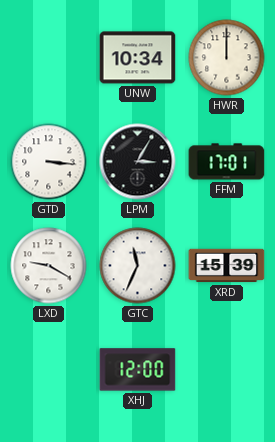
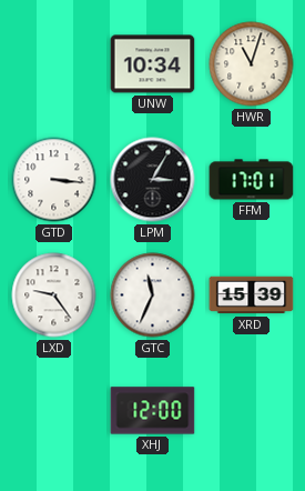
HWR: 12:00 -> 11:03 (252, 64)
LXD: 9:20 -> 9:24 (54, 295)
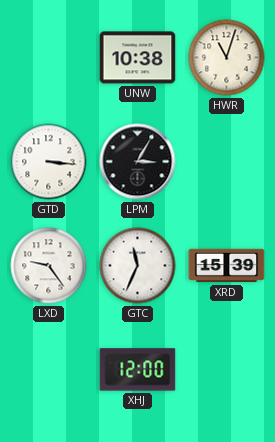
UNW: 10:34 -> 10:38 (138, 58)
FFM: 17:01 -> none (252, 180)
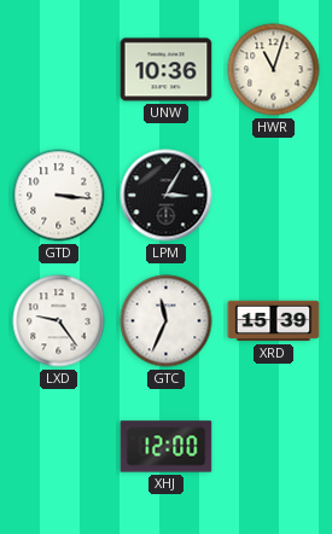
UNW: 10:38 -> 10:36 (167, 70)
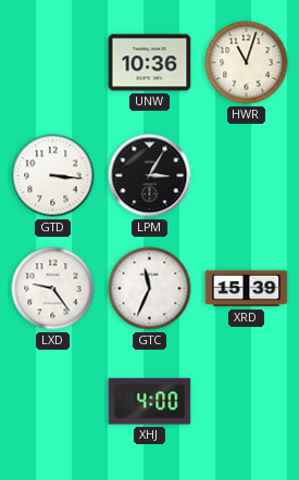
XHJ: 12:00 -> 4:00 (150, 402)
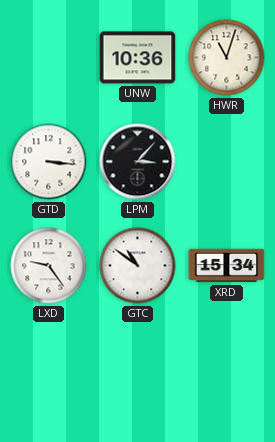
LPM: 3:05 -> 3:07 (138, 162)
GTC: 11:34 -> 10:51 (138, 266)
XRD: 15:39 -> 15:34 (227, 266)
XHJ: 4:00 -> none (150, 402)
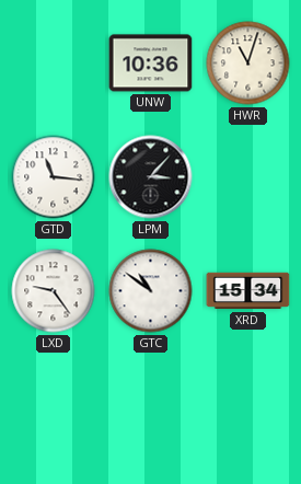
GTD: 3:16 -> 11:16 (54, 177)
